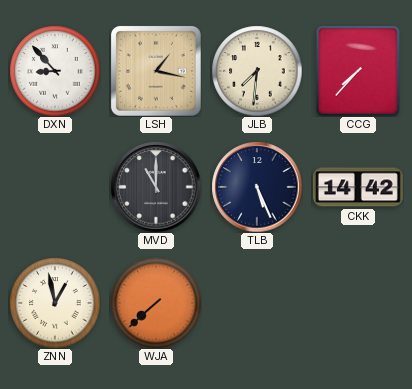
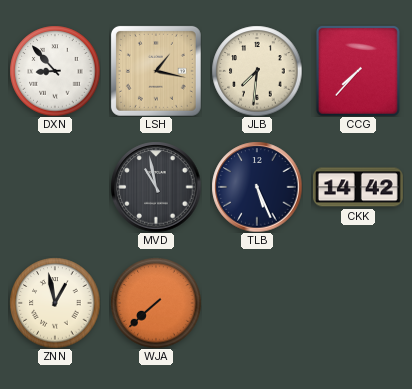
MVD: 11:00 -> 10:58 (156, 187)
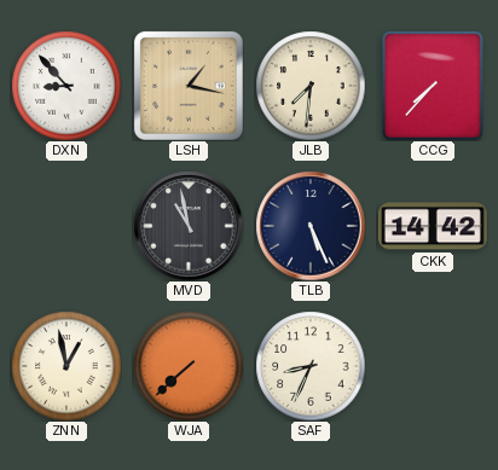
SAF: none -> 8:34 (311, 366)
